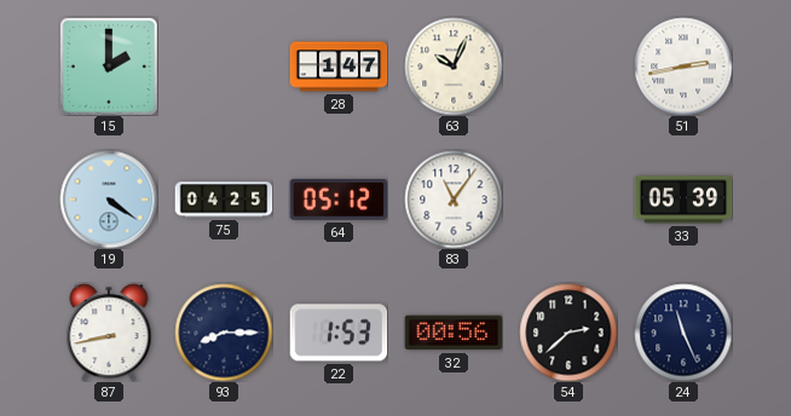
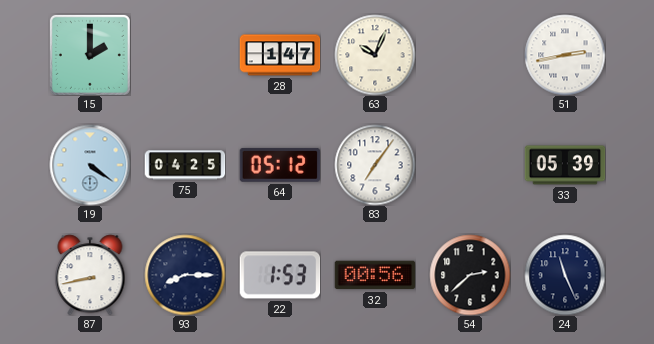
83: 11:06 -> 7:06 (375, 165)
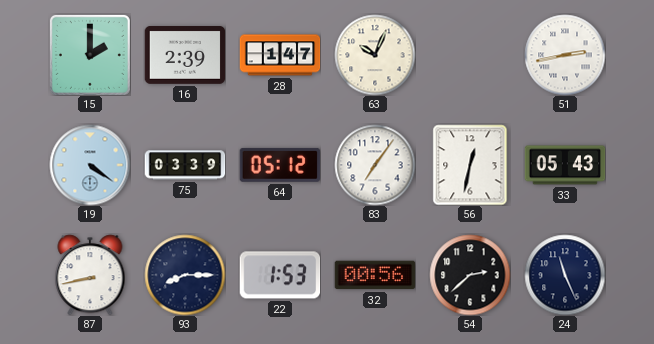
16: none -> 2:39 (185, 56)
75: 04:25 -> 03:39 (185, 165)
56: none -> 12:32 (470, 165)
33: 05:39 -> 05:43 (565, 165)
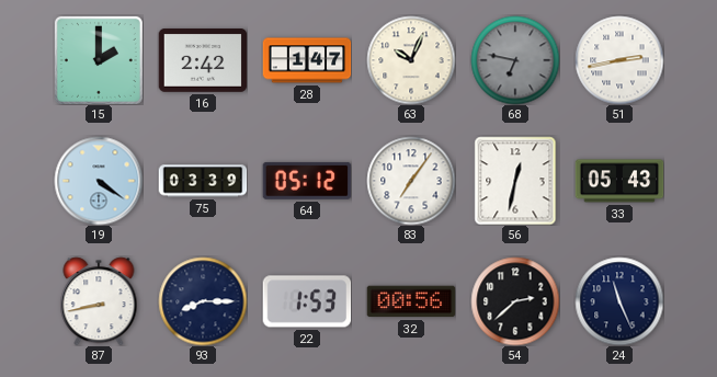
16: 2:39 -> 2:42 (203, 61)
68: none -> 6:47 (515, 60)
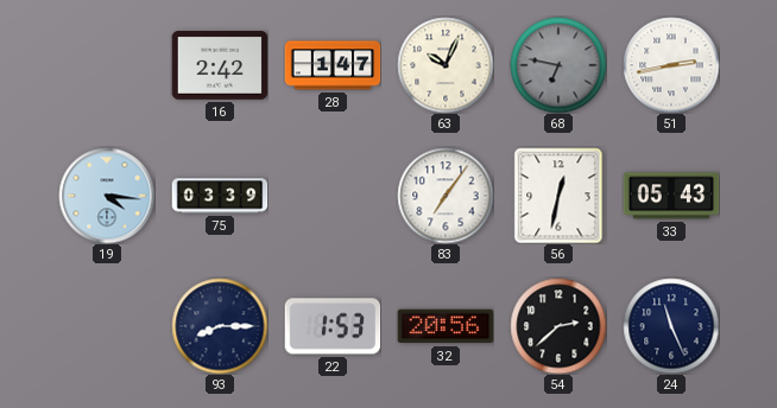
15: 2:00 -> none (99, 60)
19: 4:21 -> 4:16 (107, 196)
64: 05:12 -> none (307, 181)
87: 8:43 -> none (99, 301)
32: 00:56 -> 20:56 (446, 326)
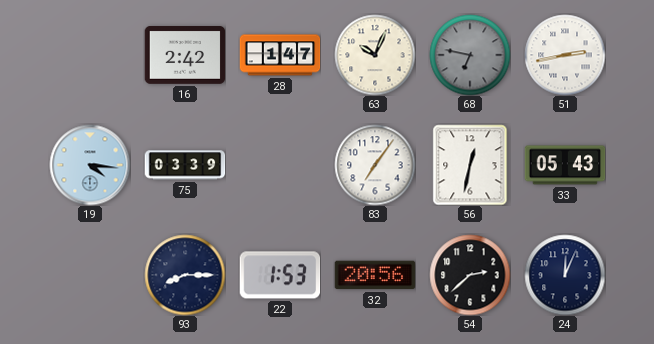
24: 11:26 -> 12:04 (565, 275)
